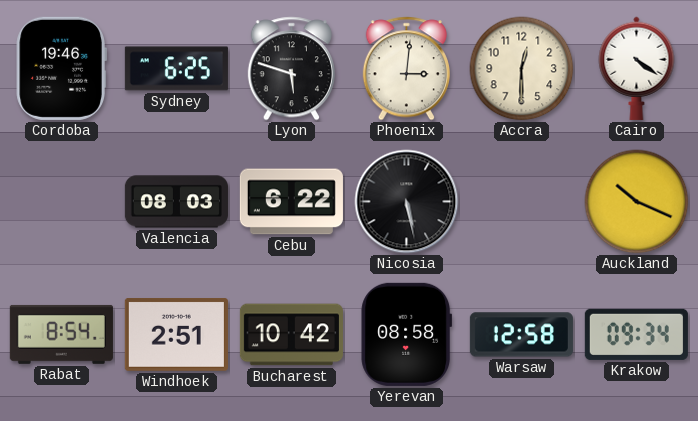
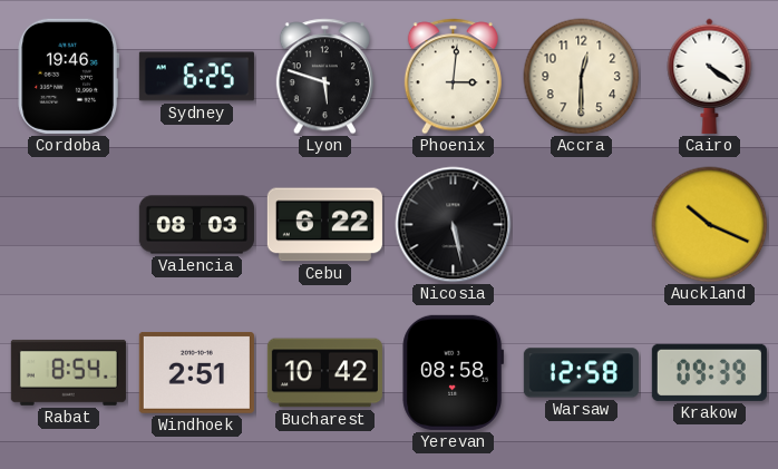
Krakow: 09:34 -> 09:39 (709, 372)
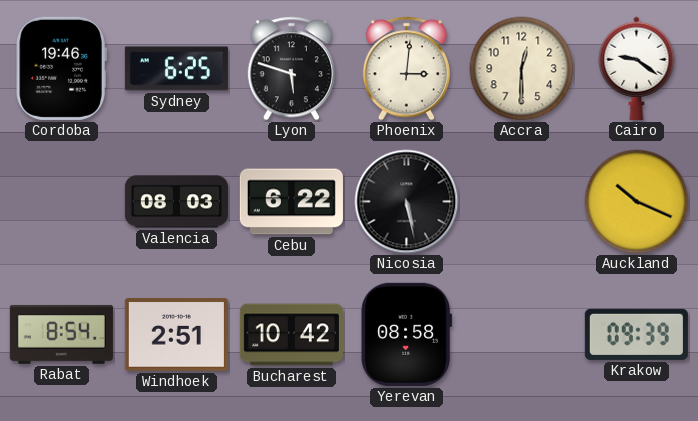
Cairo: 4:21 -> 9:21 (637, 68)
Warsaw: 12:58 -> none (581, 373)
